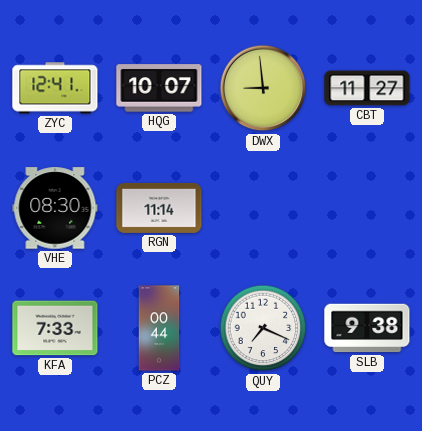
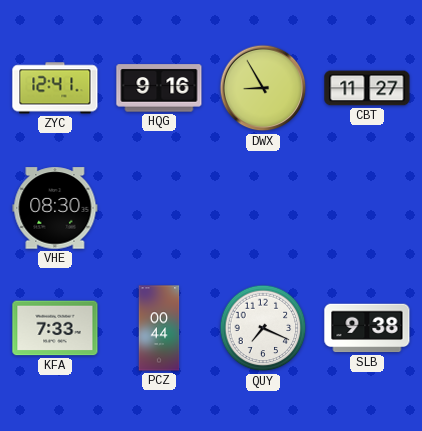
HQG: 10:07 -> 9:16 (159, 88)
DWX: 8:59 -> 8:55 (263, 88)
RGN: 11:14 -> none (159, 208)
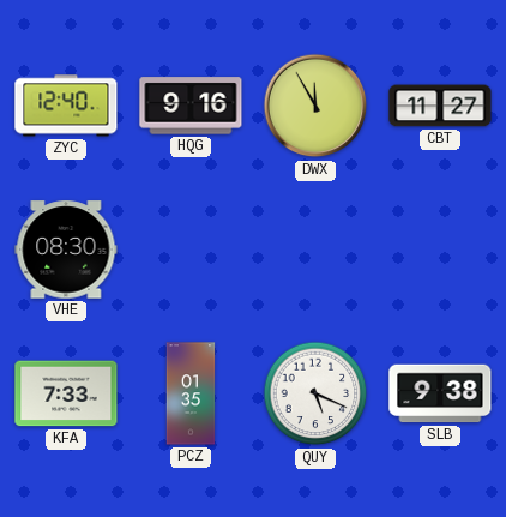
ZYC: 12:41 -> 12:40 (66, 106)
DWX: 8:55 -> 11:55 (315, 106)
PCZ: 00:44 -> 01:35 (191, 393)
QUY: 7:19 -> 5:19 (315, 393)
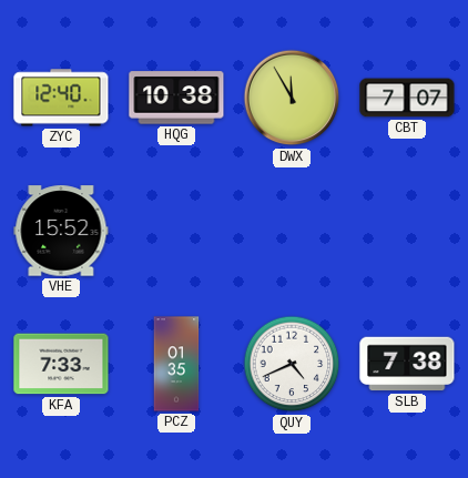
HQG: 9:16 -> 10:38 (176, 98)
CBT: 11:27 -> 7:07 (407, 98)
VHE: 08:30 -> 15:52 (61, 231)
QUY: 5:19 -> 4:41 (292, 364)
SLB: 9:38 -> 7:38 (407, 364)
